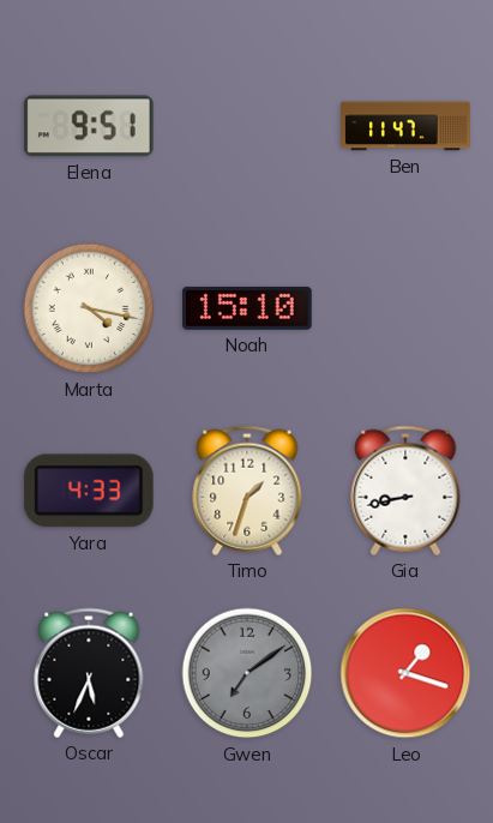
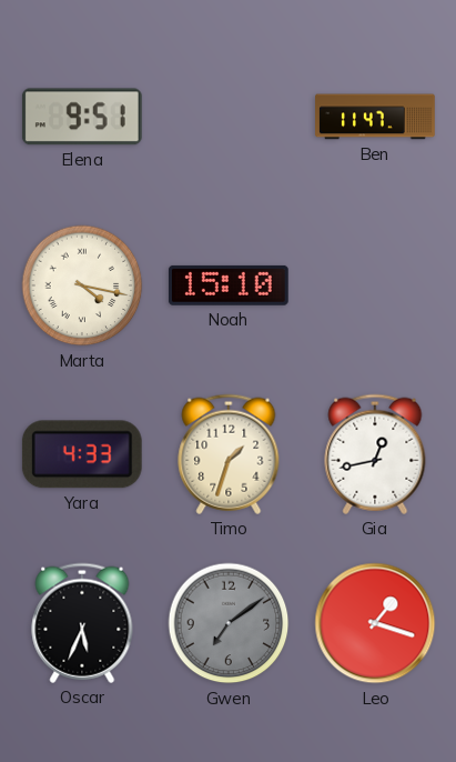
Gia: 8:43 -> 12:43 (375, 454)
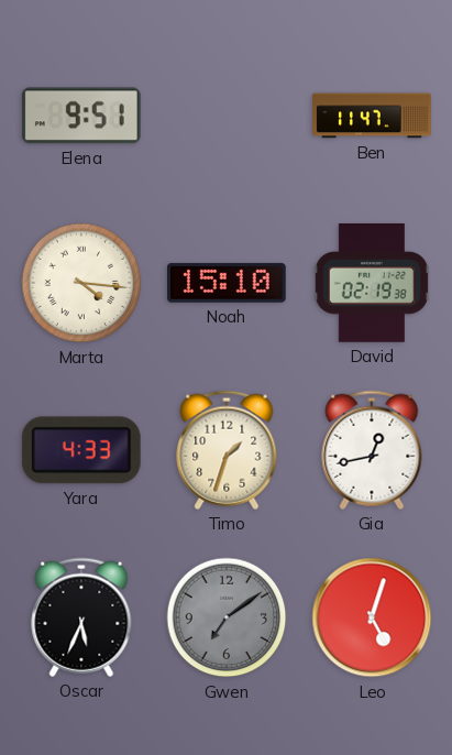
Marta: 4:17 -> 4:16 (81, 283)
David: none -> 02:19 (372, 284)
Leo: 1:18 -> 5:03 (372, 617)
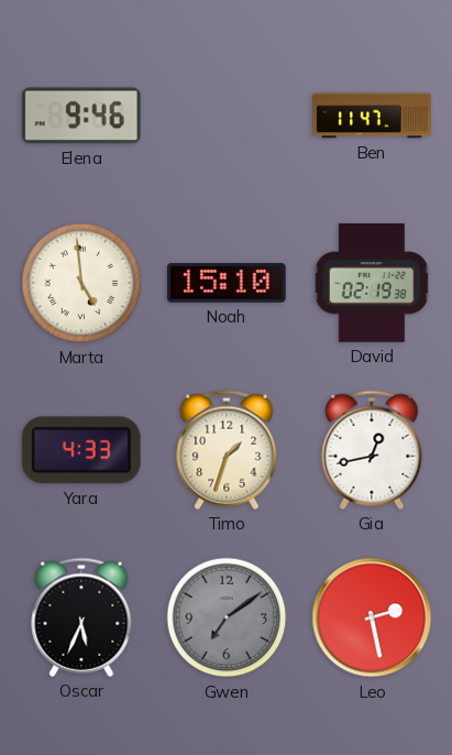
Elena: 9:51 -> 9:46 (81, 116)
Marta: 4:16 -> 4:59 (81, 283)
Leo: 5:03 -> 2:28 (372, 617)
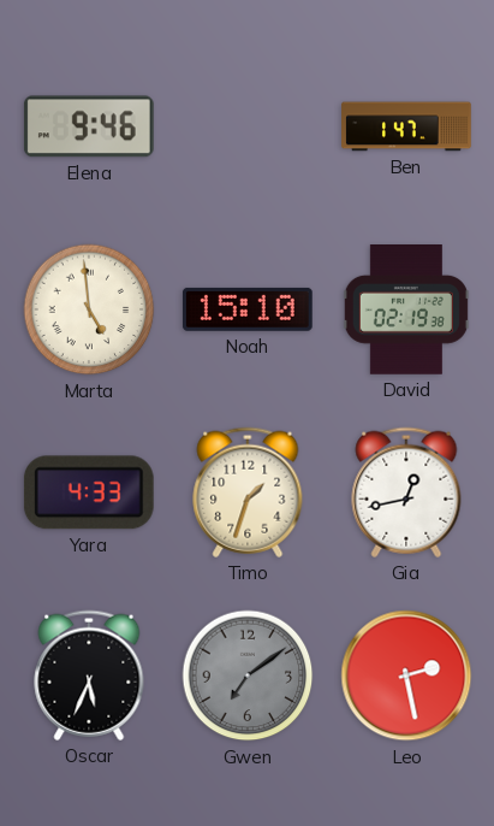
Ben: 11:47 -> 1:47 (406, 126)
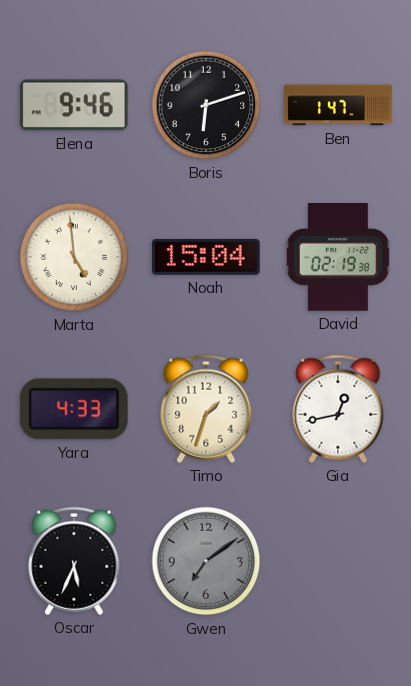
Boris: none -> 6:12 (206, 105)
Noah: 15:10 -> 15:04 (206, 257)
Leo: 2:28 -> none (406, 675)
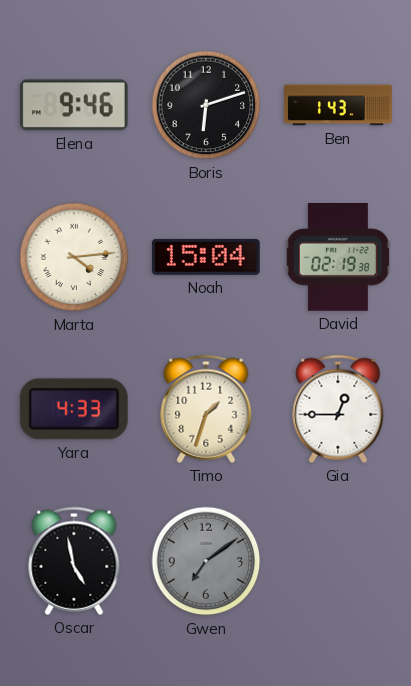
Ben: 1:47 -> 1:43 (338, 105)
Marta: 4:59 -> 4:14 (74, 257)
Gia: 12:43 -> 12:45 (338, 409)
Oscar: 5:34 -> 4:58 (74, 561)
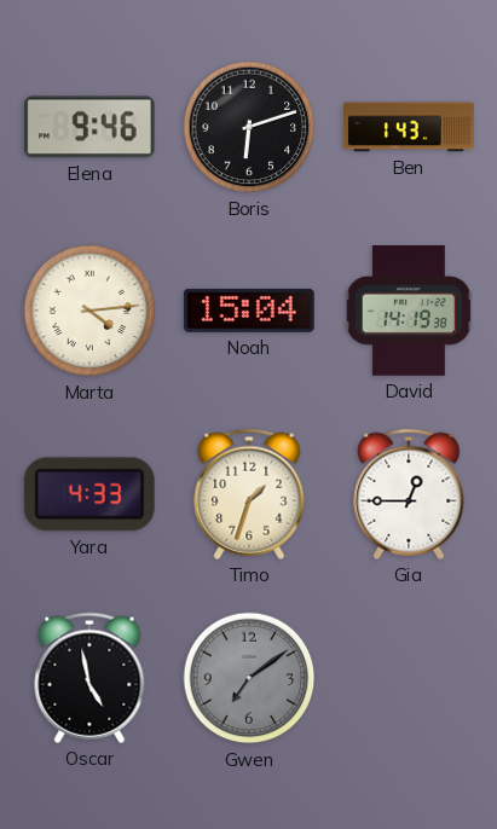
David: 02:19 -> 14:19 (409, 312)
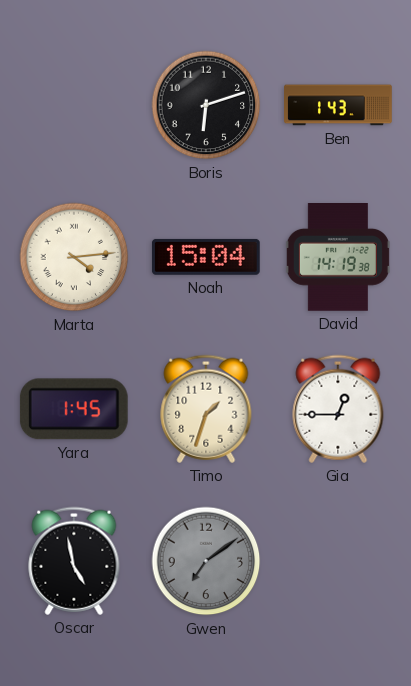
Elena: 9:46 -> none (89, 127)
Yara: 4:33 -> 1:45 (74, 409)
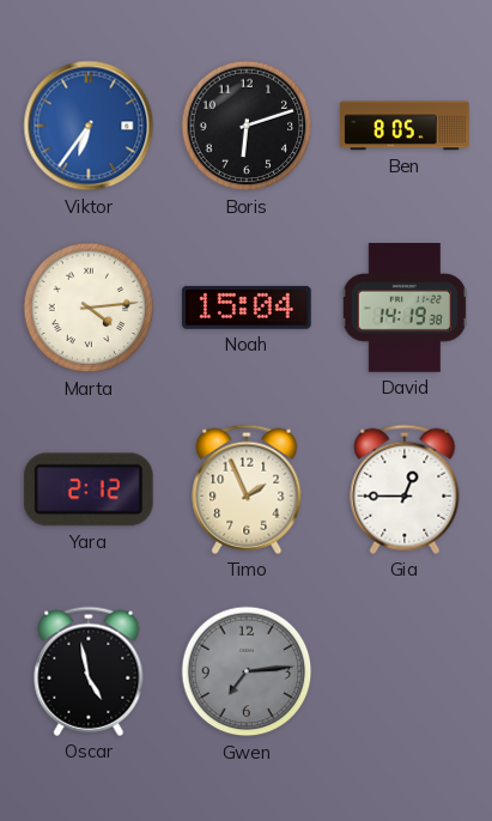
Viktor: none -> 6:36 (89, 126)
Ben: 1:43 -> 8:05 (405, 126)
Yara: 1:45 -> 2:12 (89, 489)
Timo: 1:33 -> 1:56 (247, 489)
Gwen: 7:09 -> 7:14 (247, 671)
